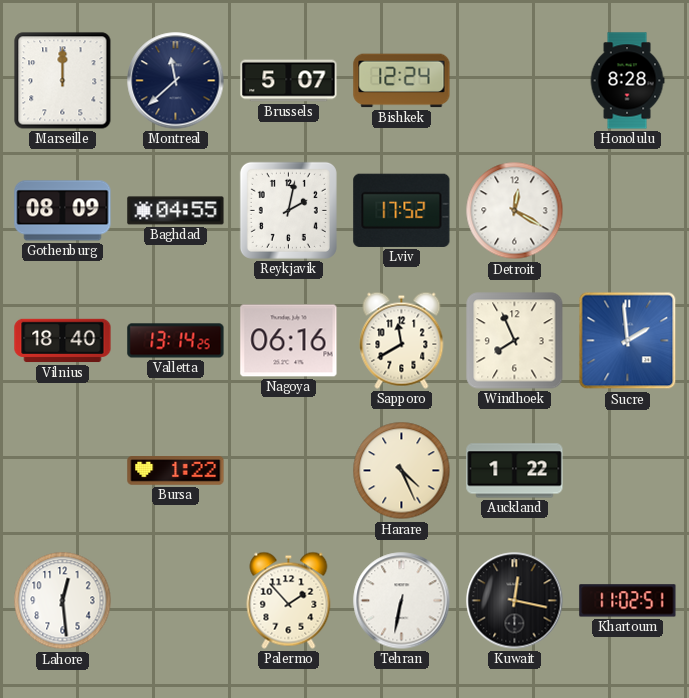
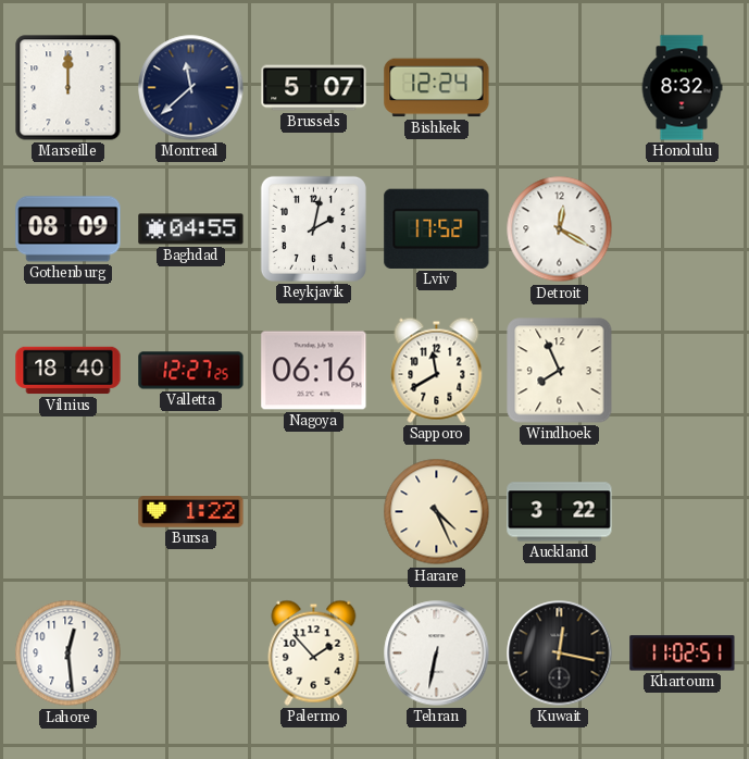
Honolulu: 8:28 -> 8:32 (682, 88)
Valletta: 13:14 -> 12:27 (191, 371)
Sucre: 1:59 -> none (628, 341)
Auckland: 1:22 -> 3:22 (560, 512)
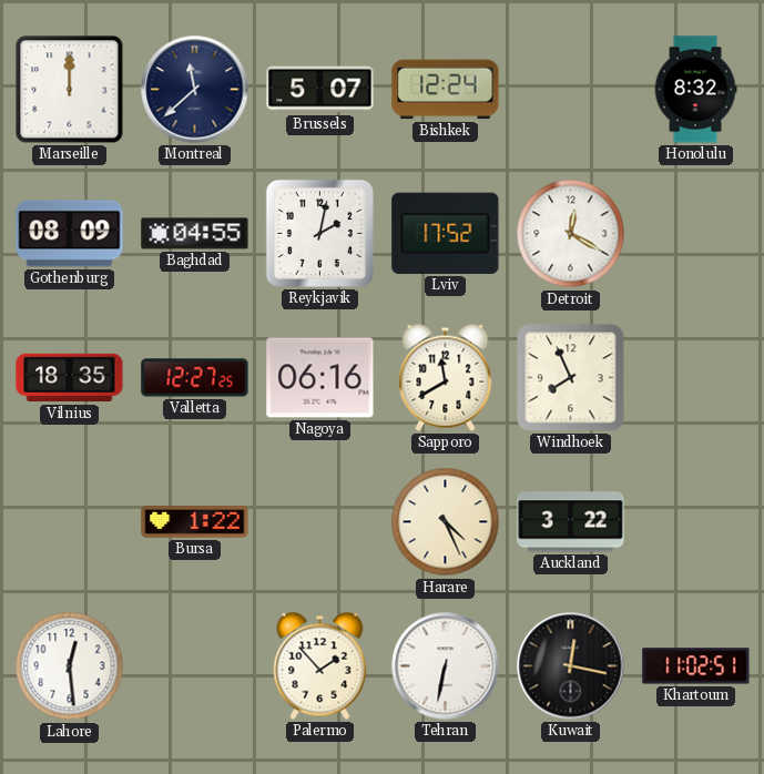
Vilnius: 18:40 -> 18:35 (70, 378)
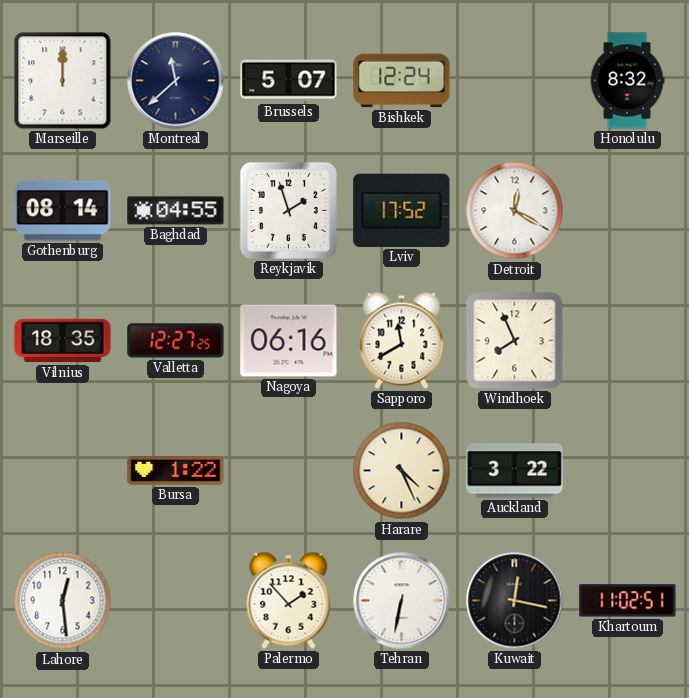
Gothenburg: 08:09 -> 08:14 (63, 211)
Reykjavik: 2:02 -> 1:57 (288, 210)
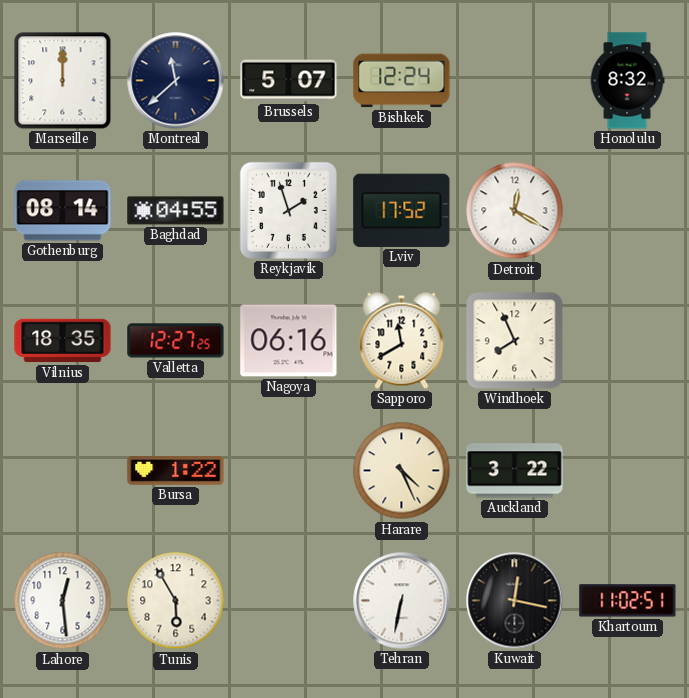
Tunis: none -> 5:55 (176, 601)
Palermo: 1:53 -> none (289, 600)
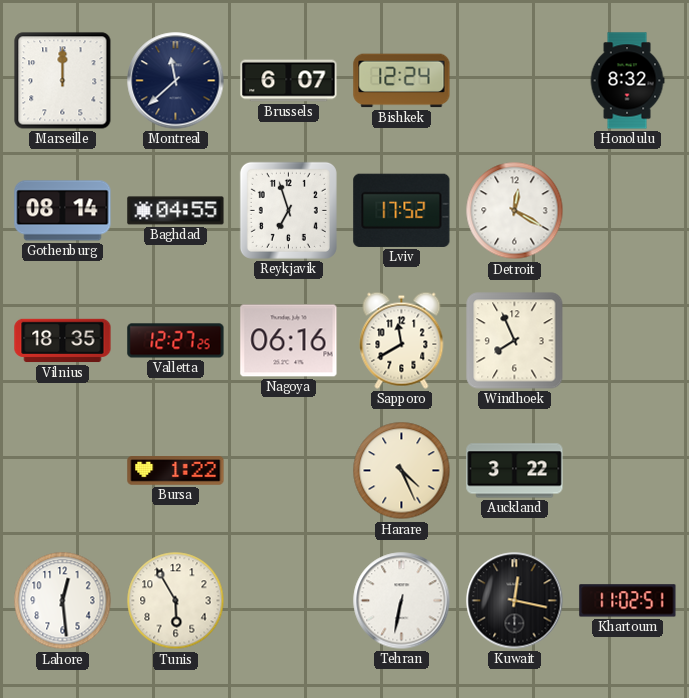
Brussels: 5:07 -> 6:07 (289, 81)
Reykjavik: 1:57 -> 6:57 (288, 210)
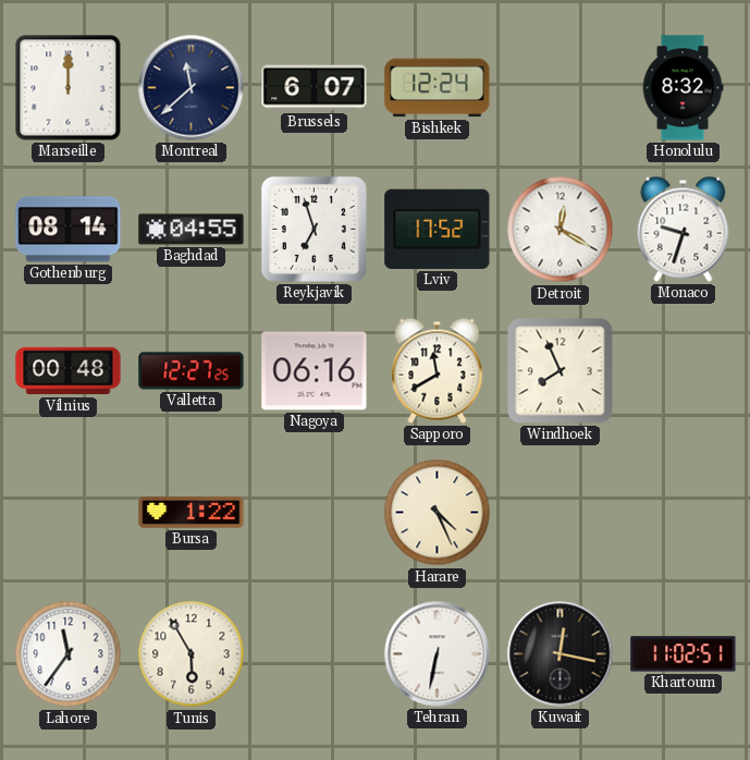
Monaco: none -> 9:33 (684, 229)
Vilnius: 18:35 -> 00:48 (69, 371)
Auckland: 3:22 -> none (515, 471)
Lahore: 12:29 -> 11:36 (69, 654)
